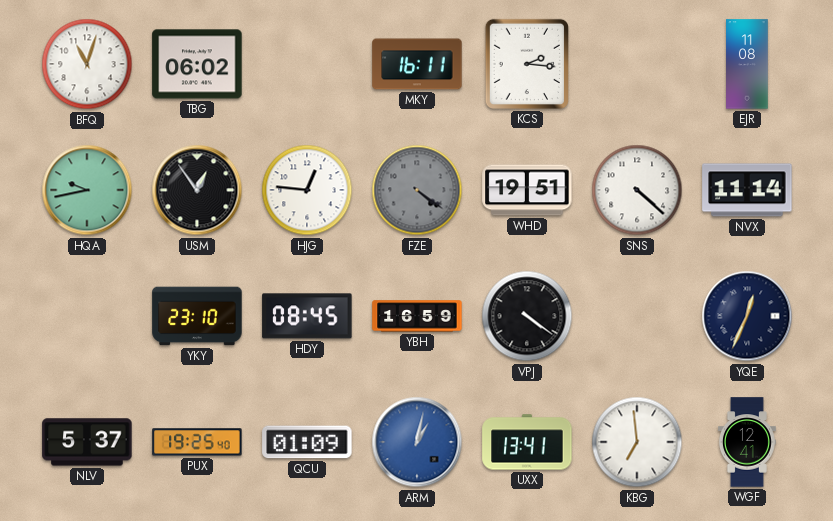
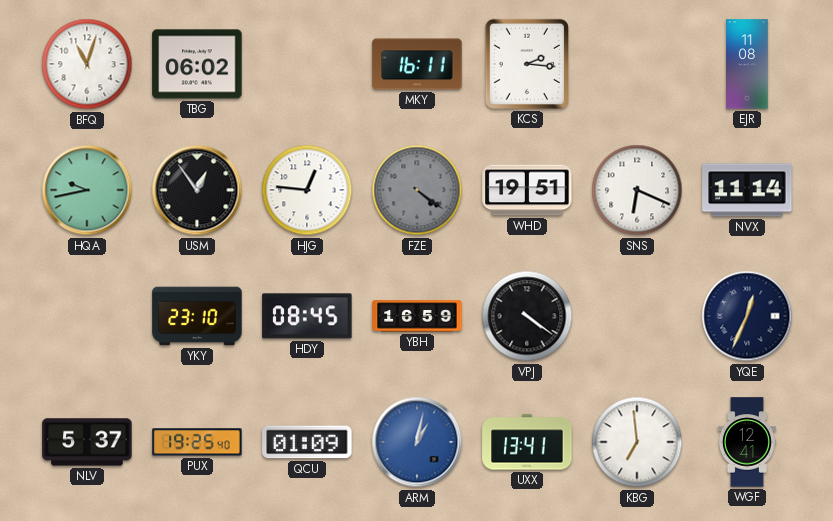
SNS: 4:22 -> 6:19 (637, 190)
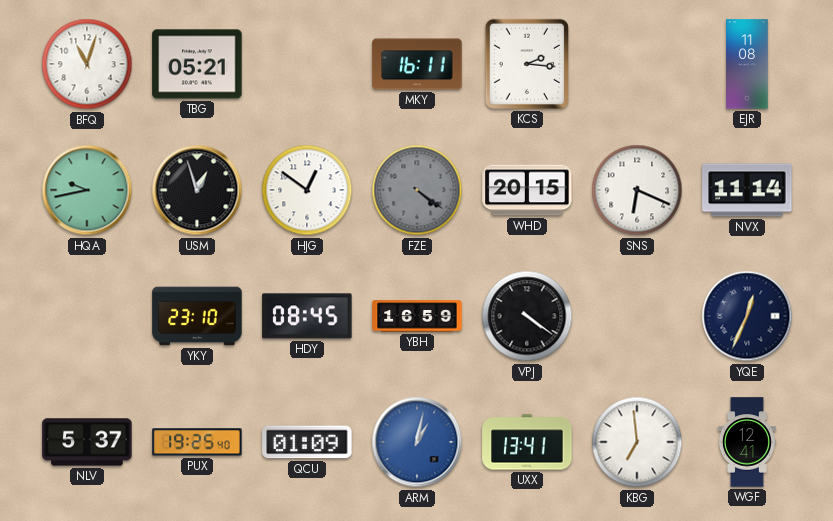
TBG: 06:02 -> 05:21 (197, 64)
USM: 12:54 -> 12:57 (197, 190)
HJG: 12:46 -> 12:51 (307, 190)
WHD: 19:51 -> 20:15 (527, 190)
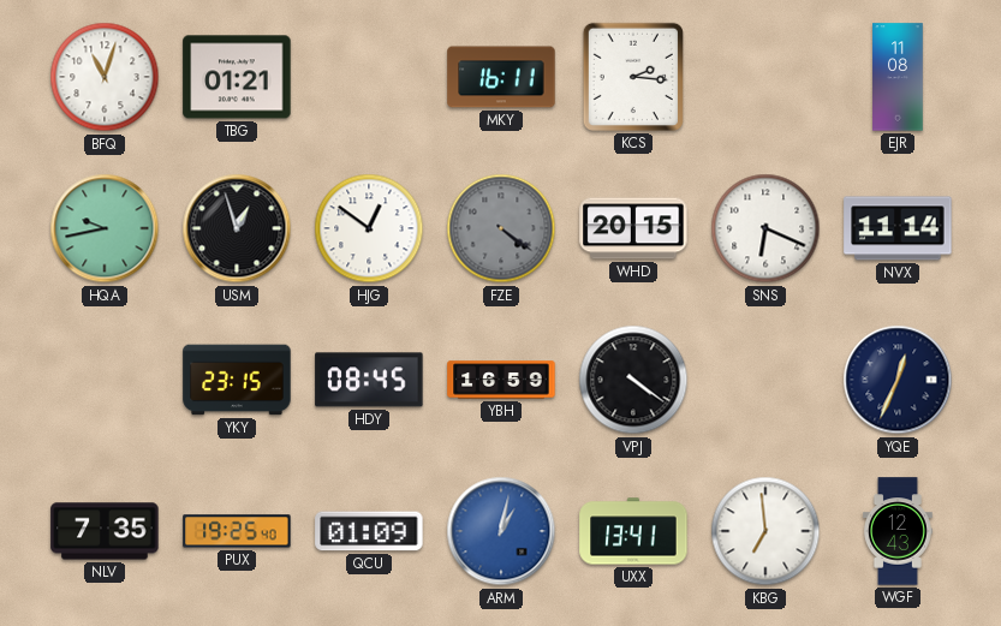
TBG: 05:21 -> 01:21 (237, 77)
YKY: 23:10 -> 23:15 (237, 380)
NLV: 5:37 -> 7:35 (105, 531)
WGF: 12:41 -> 12:43 (898, 531)
